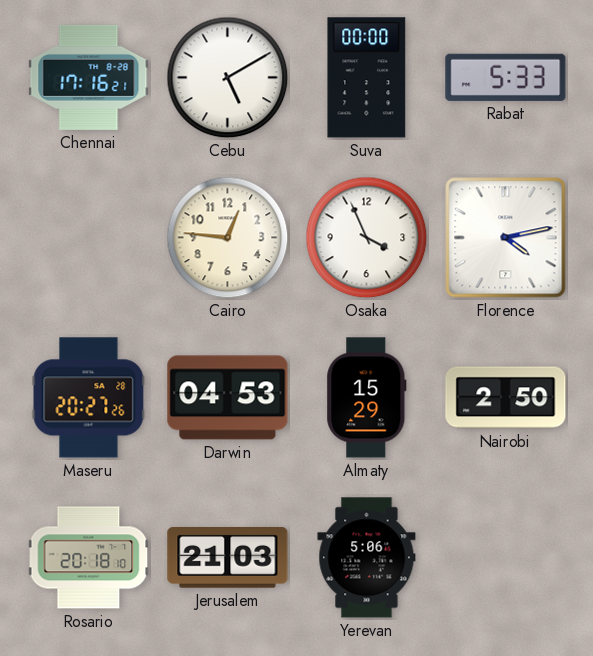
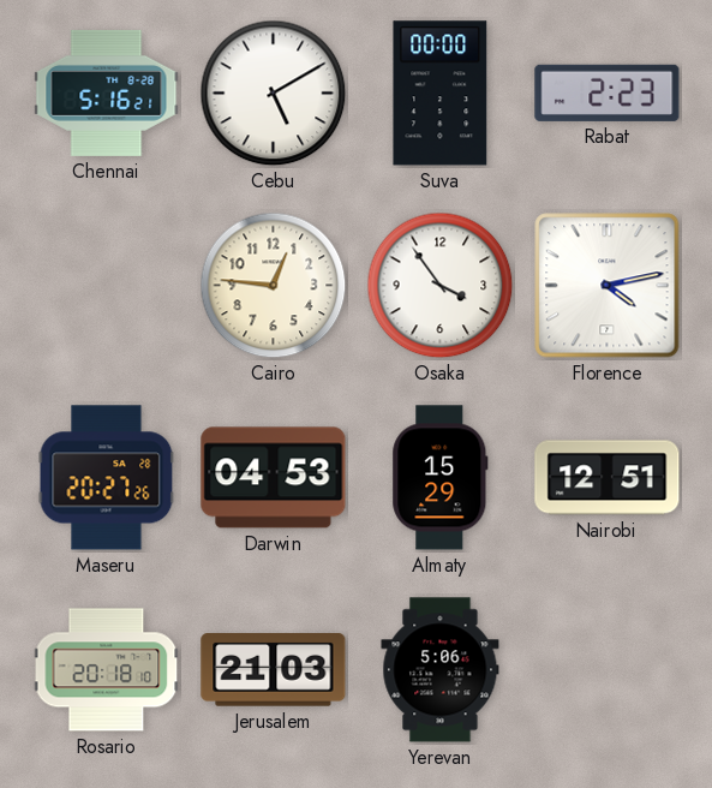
Chennai: 17:16 -> 5:16 (107, 92)
Rabat: 5:33 -> 2:23 (608, 92)
Osaka: 3:56 -> 3:54 (441, 286)
Nairobi: 2:50 -> 12:51 (608, 478)
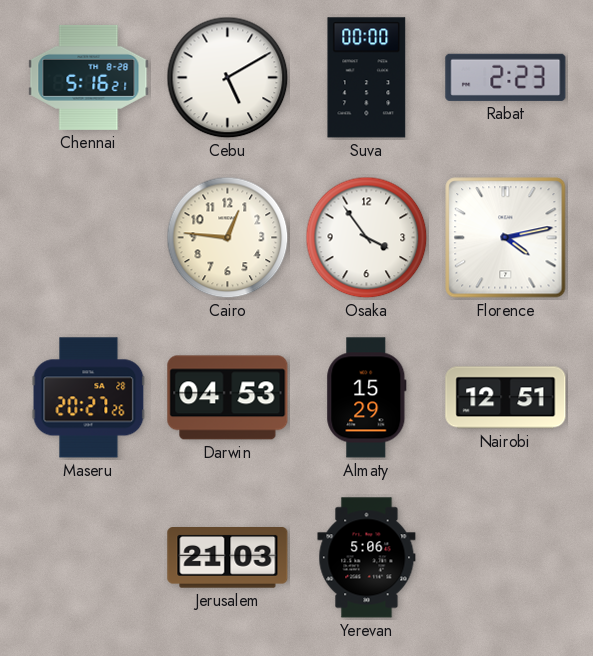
Rosario: 20:18 -> none (107, 670)
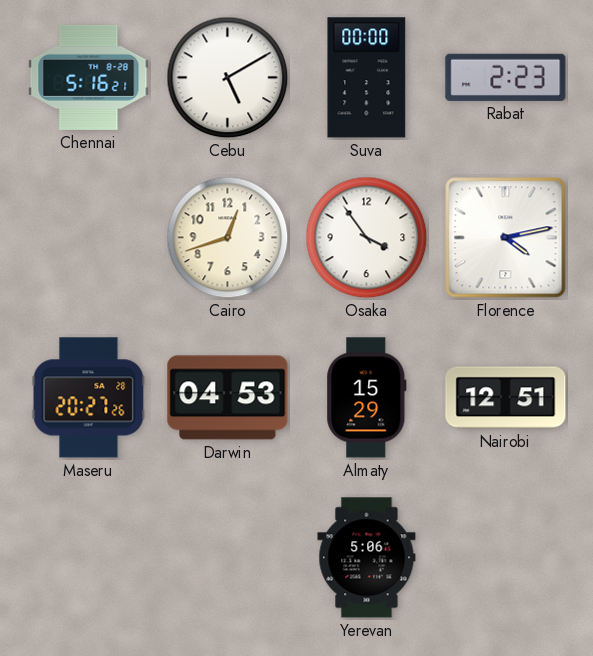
Cairo: 12:46 -> 12:42 (228, 238)
Jerusalem: 21:03 -> none (228, 558)
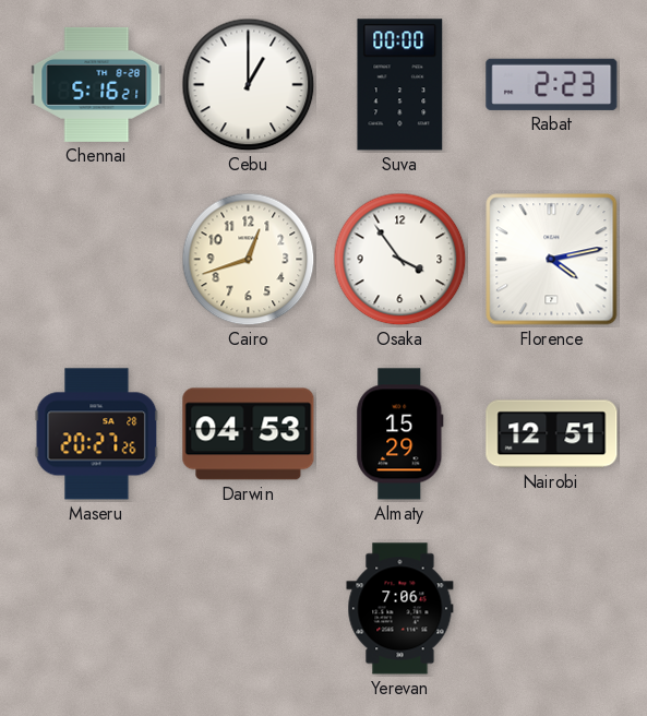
Cebu: 5:10 -> 1:00 (249, 85)
Yerevan: 5:06 -> 7:06 (400, 609)
